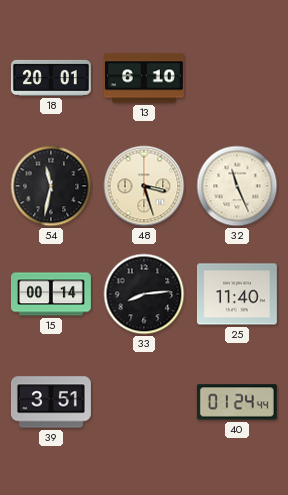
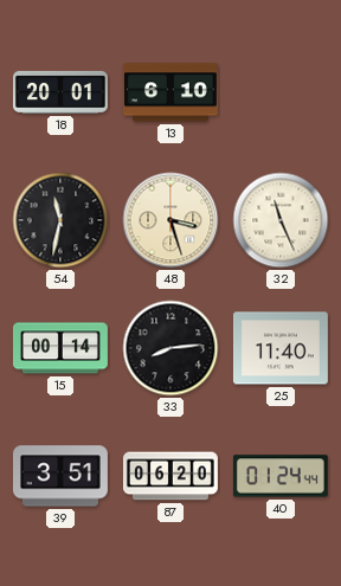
87: none -> 06:20 (170, 476)
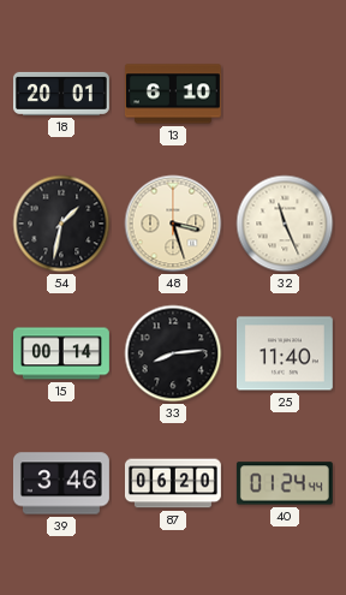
54: 11:32 -> 1:32 (61, 224)
39: 3:51 -> 3:46 (61, 483)
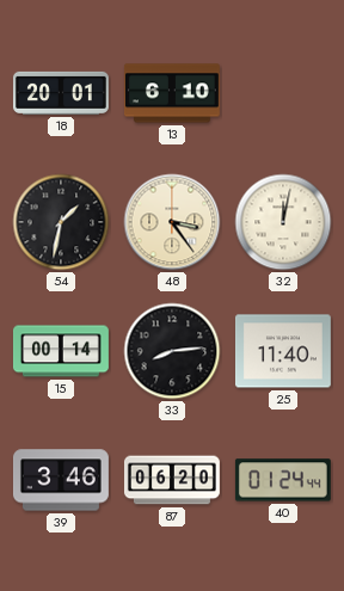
48: 3:27 -> 3:24 (172, 222)
32: 11:26 -> 12:02 (283, 222)
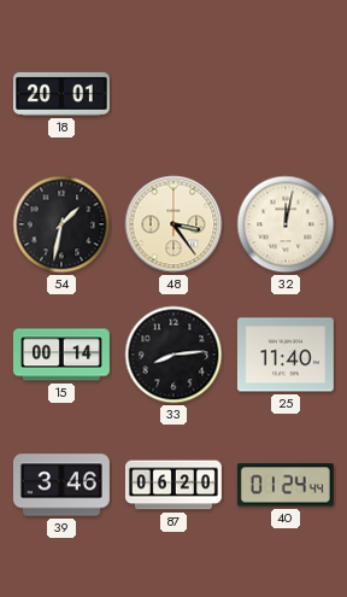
13: 6:10 -> none (172, 93)
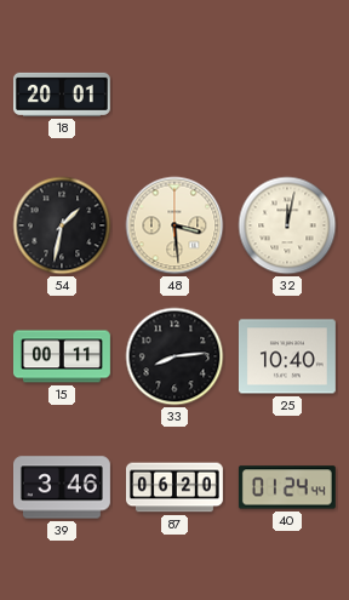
48: 3:24 -> 3:29 (174, 225)
15: 00:14 -> 00:11 (62, 356)
25: 11:40 -> 10:40 (287, 356)
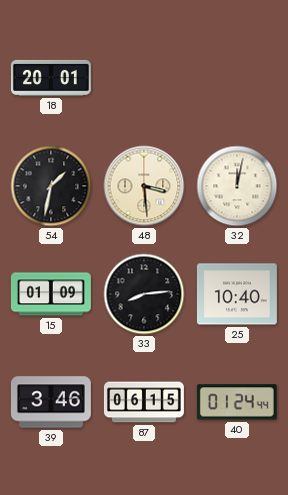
15: 00:11 -> 01:09 (51, 294)
87: 06:20 -> 06:15 (144, 402)
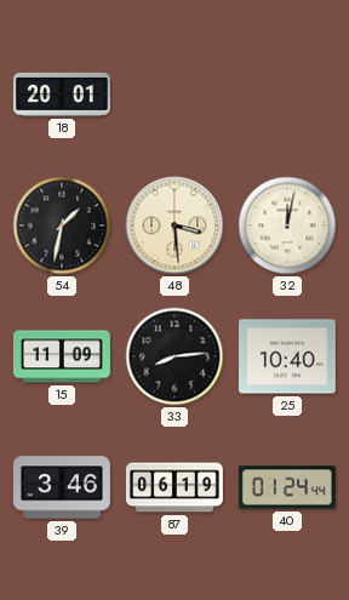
15: 01:09 -> 11:09 (62, 356)
87: 06:15 -> 06:19 (174, 487)
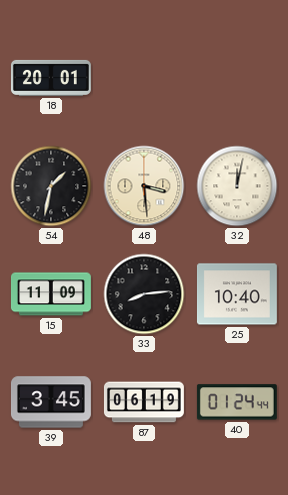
39: 3:46 -> 3:45 (51, 402)
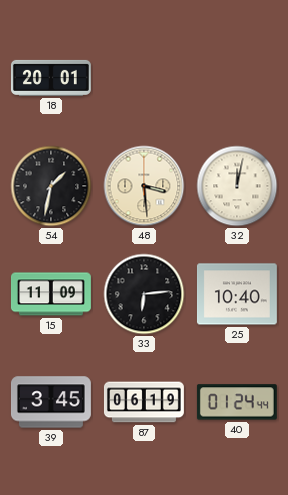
33: 8:14 -> 6:14 (144, 294)
